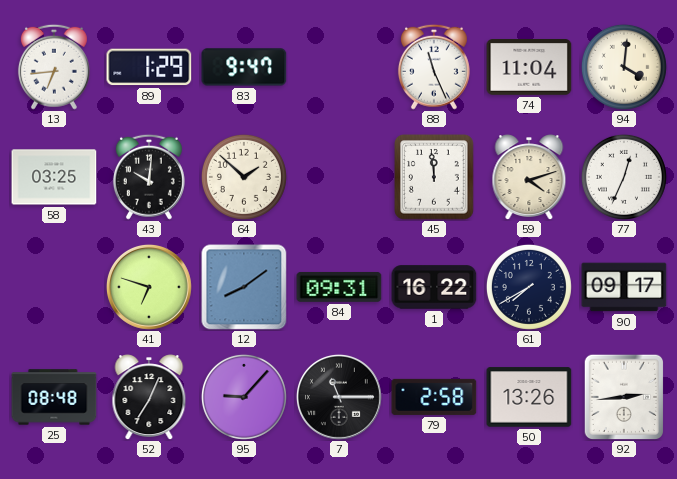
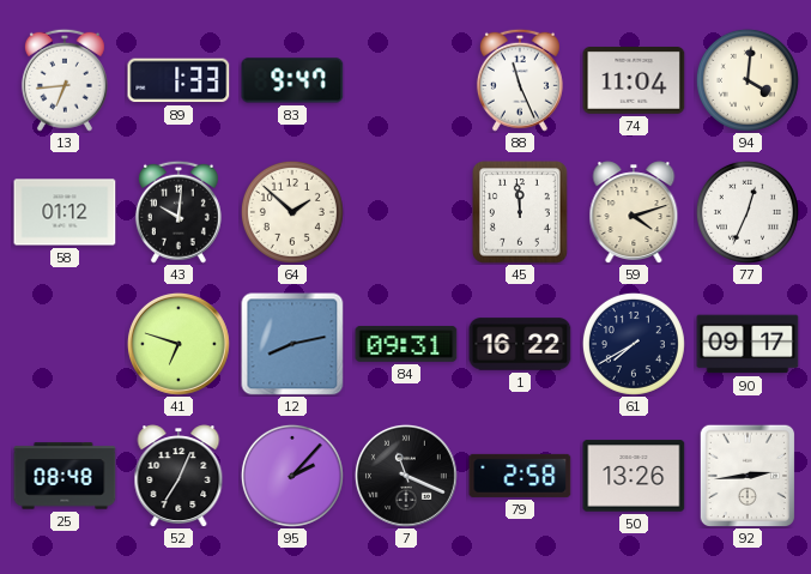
89: 1:29 -> 1:33 (178, 80)
58: 03:25 -> 01:12 (65, 212)
12: 8:09 -> 8:13 (292, 344)
95: 9:07 -> 2:07 (292, 476)
7: 11:15 -> 11:19 (406, 476)
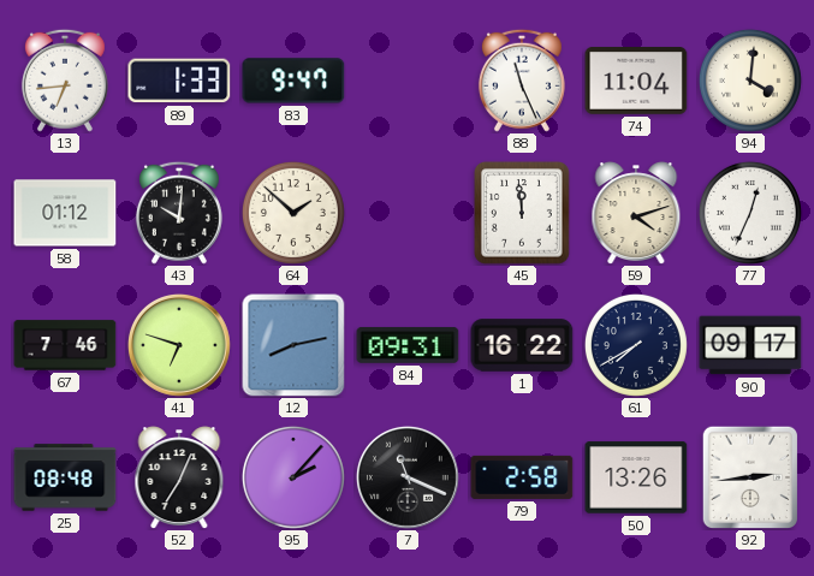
67: none -> 7:46 (65, 345)
